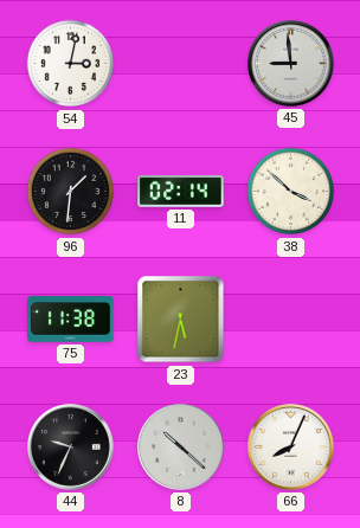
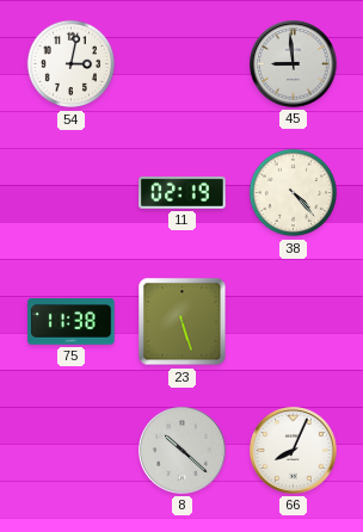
96: 1:31 -> none (71, 192)
11: 02:14 -> 02:19 (183, 192)
38: 3:52 -> 4:23 (294, 193)
23: 5:32 -> 5:27 (183, 322)
44: 9:34 -> none (71, 447)
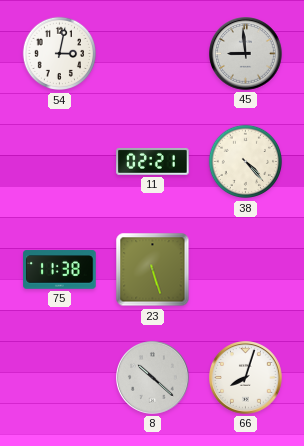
11: 02:19 -> 02:21 (153, 161)
66: 8:04 -> 8:03 (246, 378)
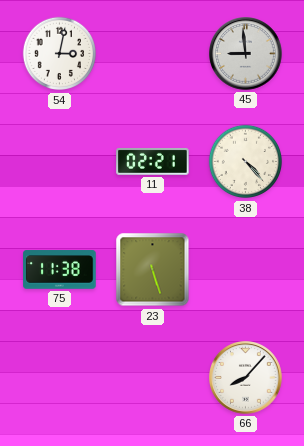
8: 10:22 -> none (153, 378)
66: 8:03 -> 8:07 (246, 378)
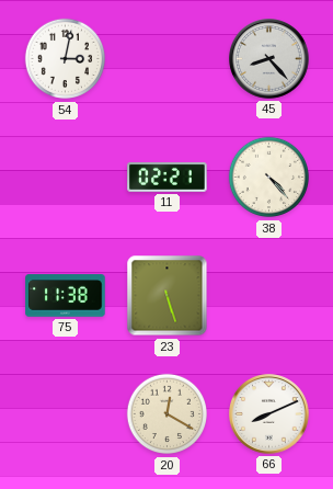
45: 8:59 -> 8:23 (269, 59)
20: none -> 12:20 (168, 414)
66: 8:07 -> 8:11 (269, 414)
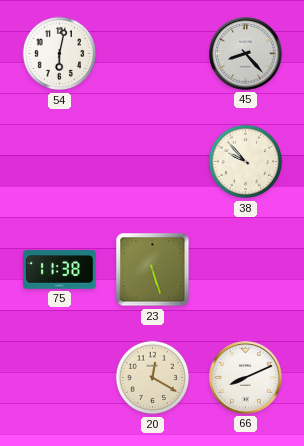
54: 3:02 -> 6:02 (60, 54)
11: 02:21 -> none (168, 177)
38: 4:23 -> 9:53 (246, 162)
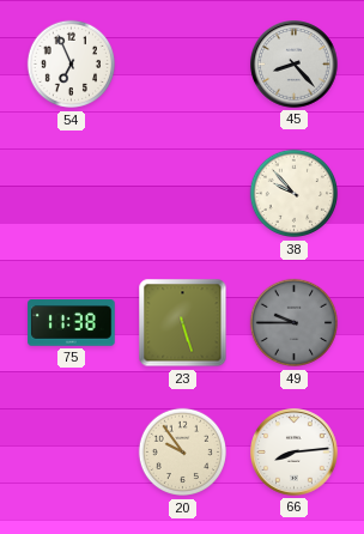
54: 6:02 -> 6:56 (72, 65)
49: none -> 9:45 (295, 323)
20: 12:20 -> 9:54 (183, 453)
66: 8:11 -> 8:14 (295, 453)
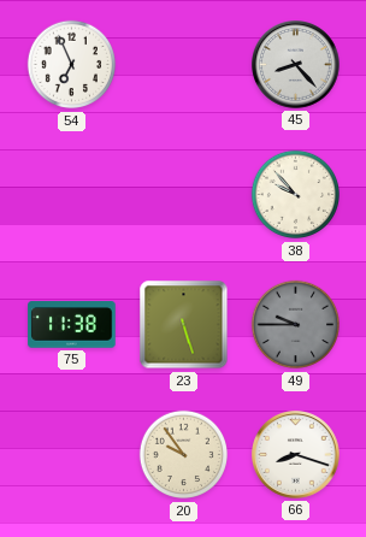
66: 8:14 -> 8:18 (296, 455)
